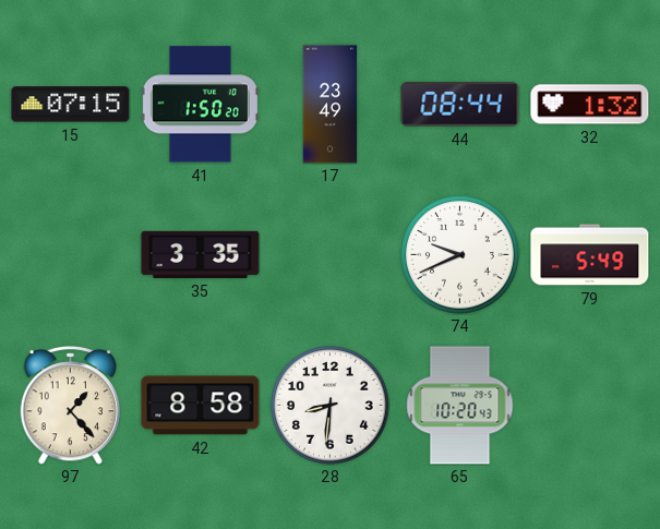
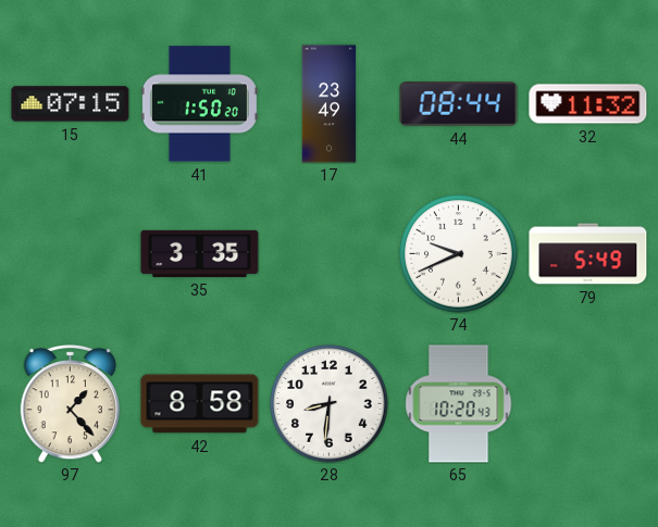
32: 1:32 -> 11:32 (588, 104)
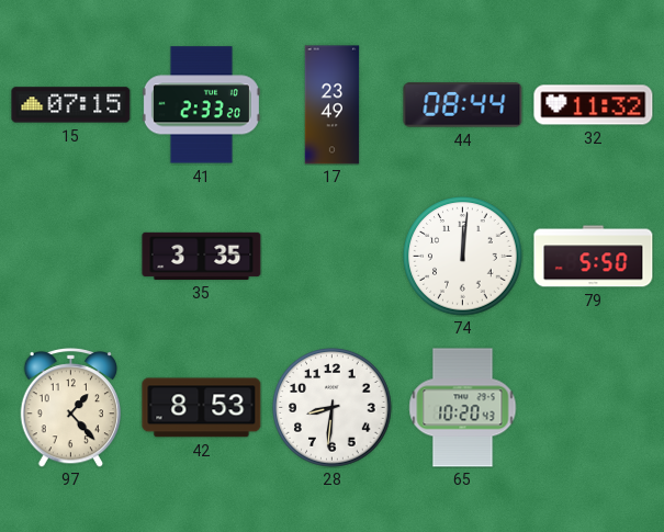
41: 1:50 -> 2:33 (201, 105)
74: 9:41 -> 12:01 (463, 257)
79: 5:49 -> 5:50 (594, 257)
42: 8:58 -> 8:53 (202, 408)
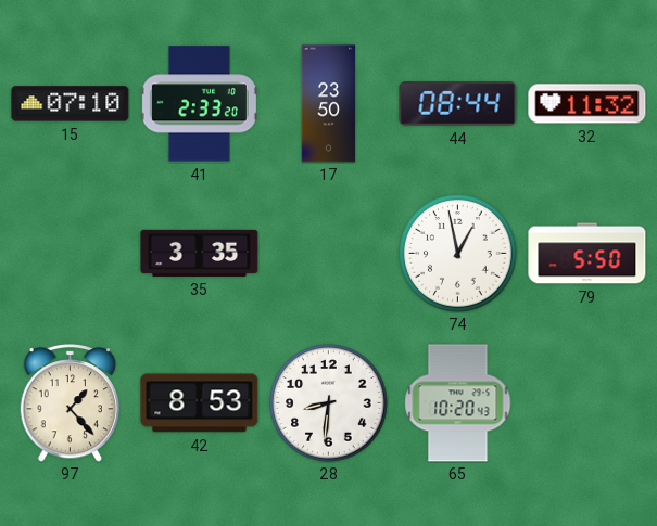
15: 07:15 -> 07:10 (71, 104)
17: 23:49 -> 23:50 (329, 104)
74: 12:01 -> 12:58 (458, 254)
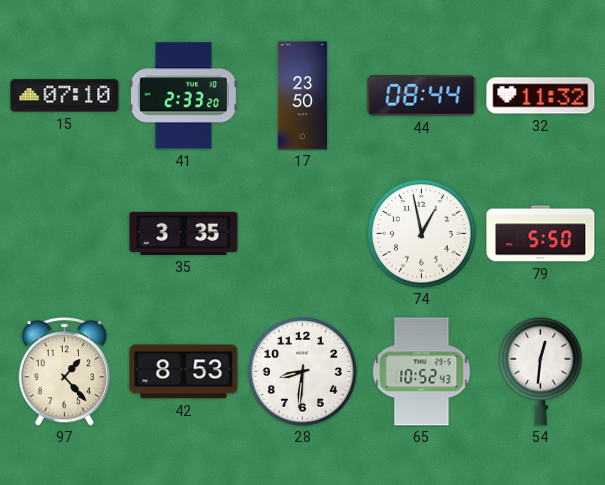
65: 10:20 -> 10:52 (422, 372)
54: none -> 12:31 (541, 371)
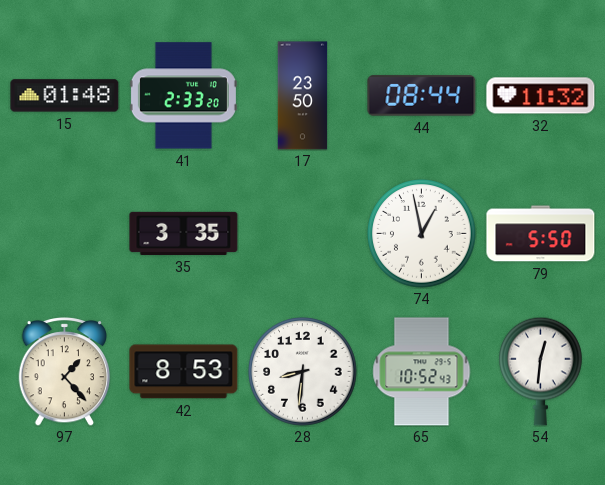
15: 07:10 -> 01:48 (65, 96)
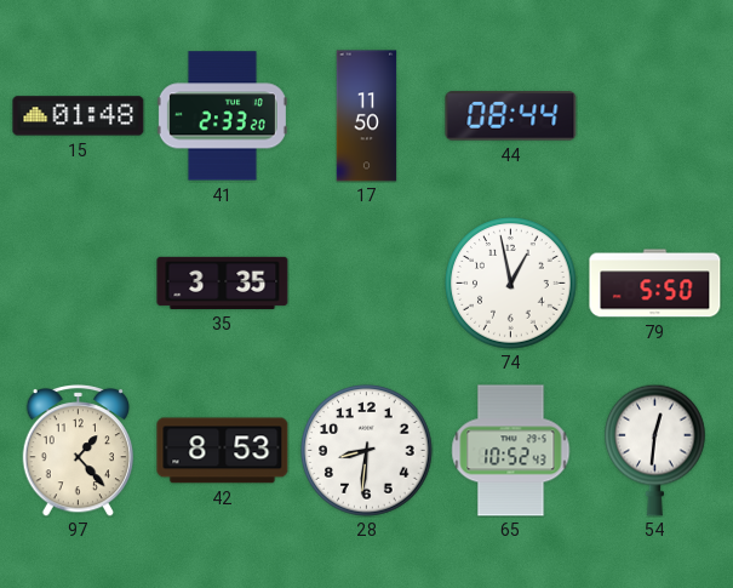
17: 23:50 -> 11:50 (367, 116)
32: 11:32 -> none (541, 96)
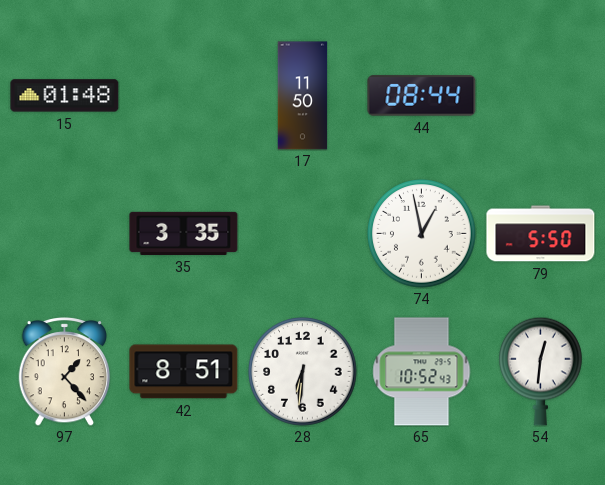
41: 2:33 -> none (222, 116)
42: 8:53 -> 8:51 (184, 372)
28: 8:31 -> 6:31 (303, 372)
